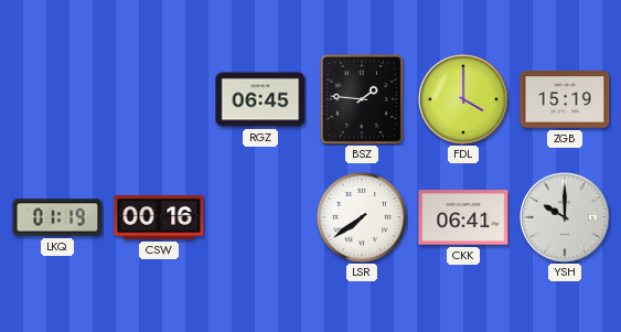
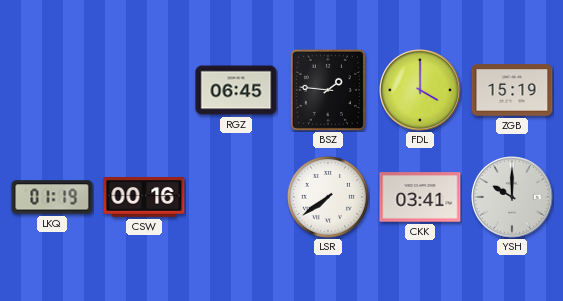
CKK: 06:41 -> 03:41 (420, 197)
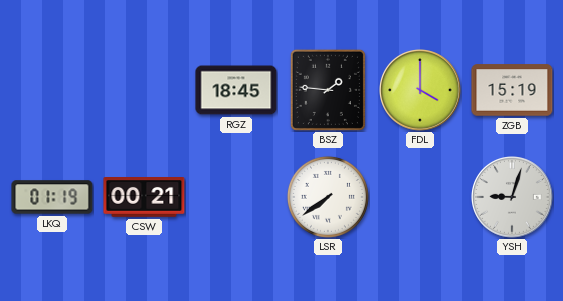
RGZ: 06:45 -> 18:45 (236, 90)
CSW: 00:16 -> 00:21 (144, 198)
CKK: 03:41 -> none (420, 197)
YSH: 10:00 -> 9:03 (513, 198)
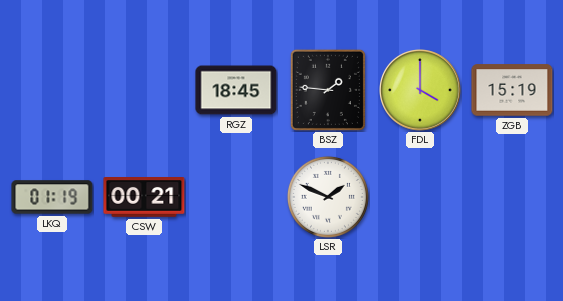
LSR: 7:39 -> 1:49 (328, 197)
YSH: 9:03 -> none (513, 198)
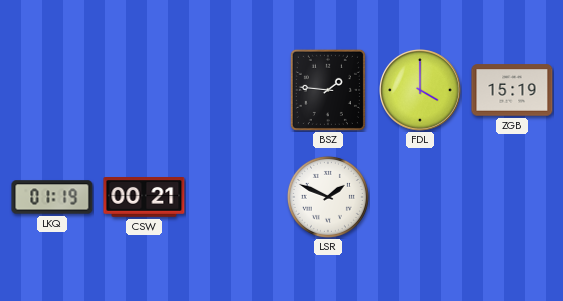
RGZ: 18:45 -> none (236, 90)
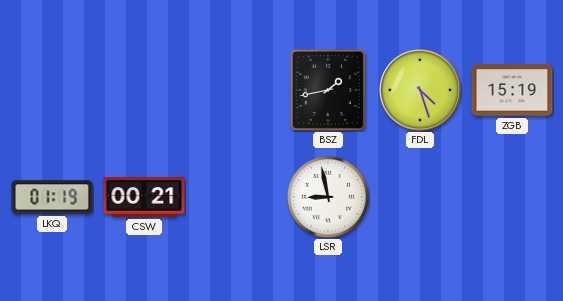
BSZ: 1:46 -> 1:43 (328, 90)
FDL: 4:00 -> 4:27 (421, 91)
LSR: 1:49 -> 8:58 (328, 197)
